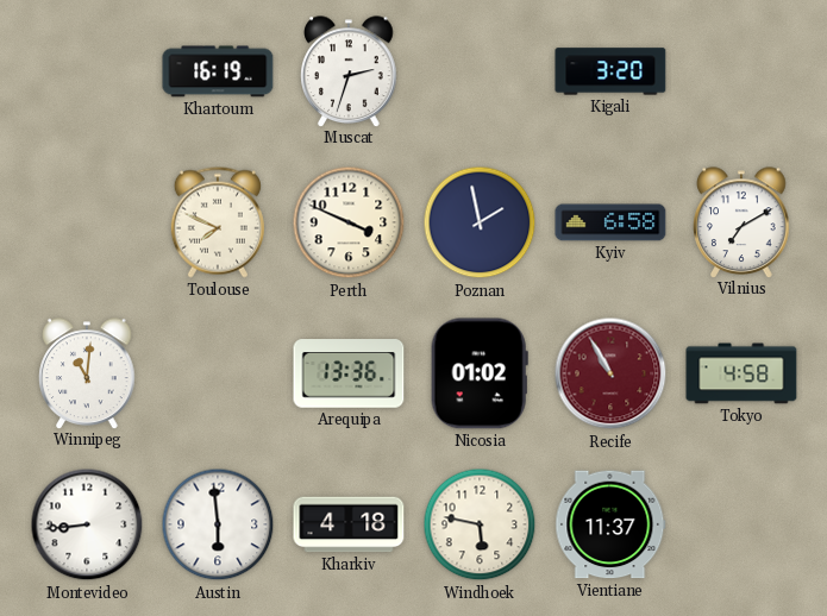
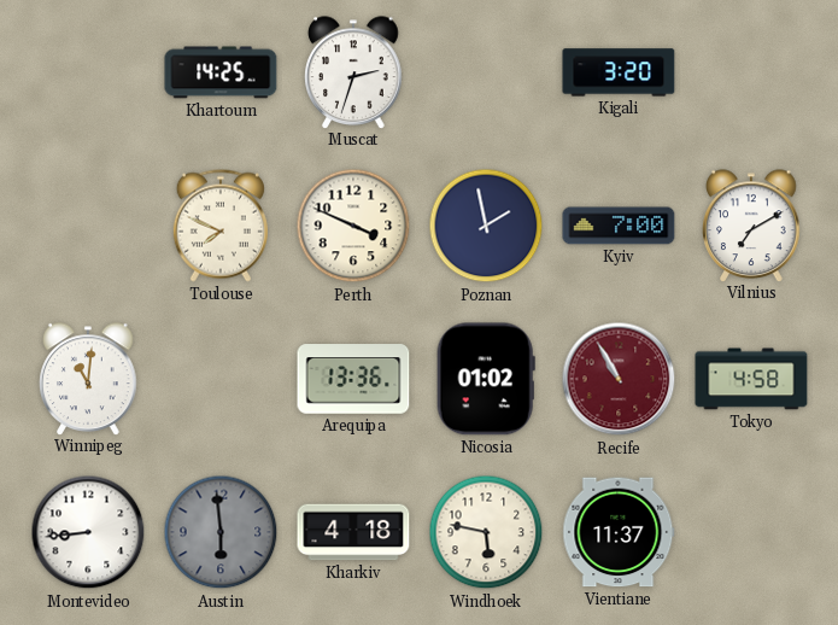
Khartoum: 16:19 -> 14:25 (221, 72)
Kyiv: 6:58 -> 7:00 (619, 226)
Austin dial: white -> grey (221, 532)
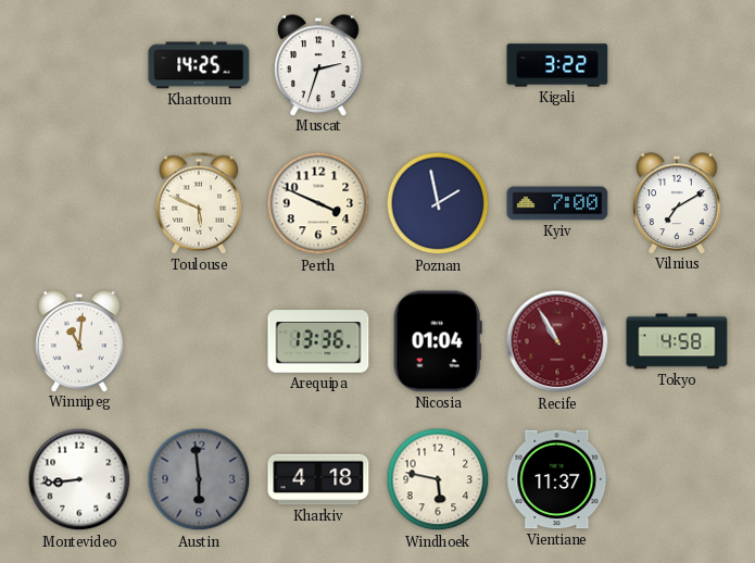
Kigali: 3:20 -> 3:22 (557, 65)
Toulouse: 7:49 -> 5:49 (199, 203)
Nicosia: 01:02 -> 01:04 (438, 341)
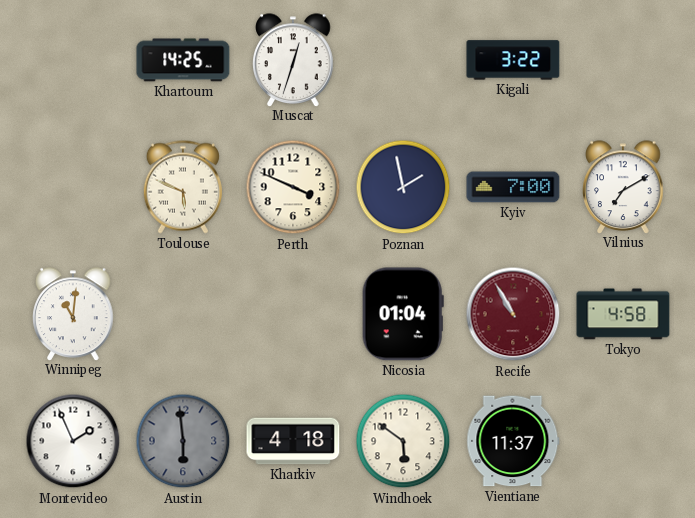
Muscat: 2:33 -> 12:33 (293, 60)
Arequipa: 13:36 -> none (318, 341)
Montevideo: 8:44 -> 1:56 (73, 441)
Windhoek: 5:47 -> 5:51 (403, 441)
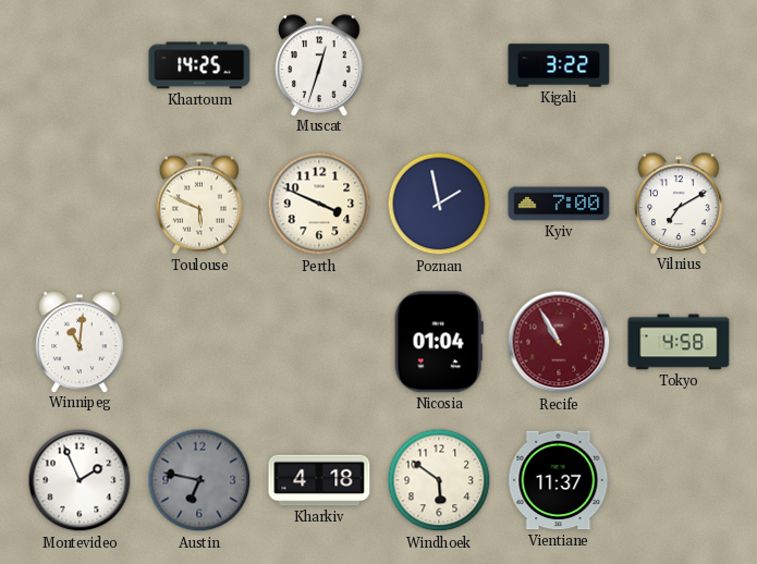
Austin: 5:59 -> 6:47 (199, 480)
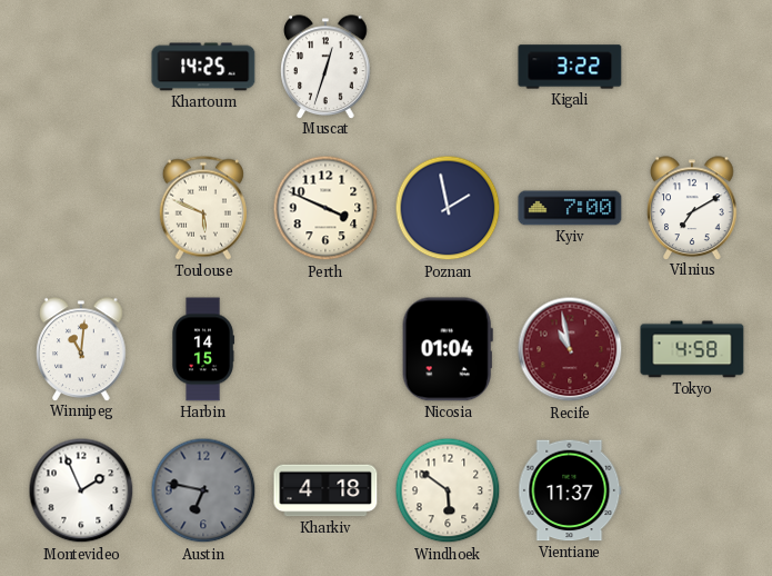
Harbin: none -> 14:15 (203, 349)
Recife: 10:55 -> 10:58 (570, 349)
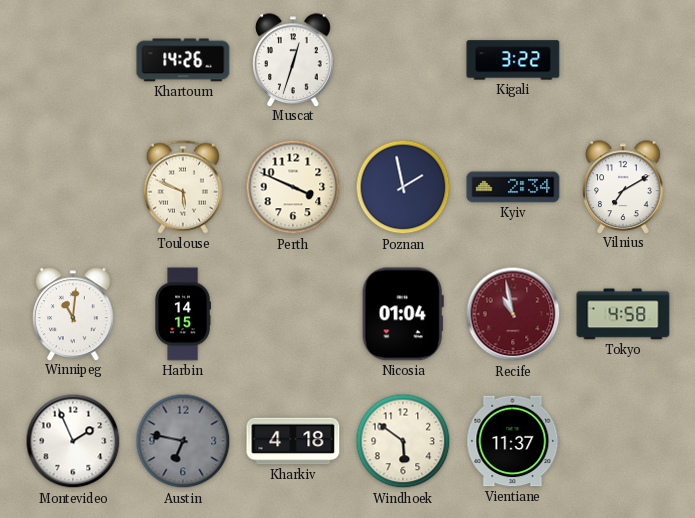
Khartoum: 14:25 -> 14:26 (183, 60)
Kyiv: 7:00 -> 2:34 (513, 187)
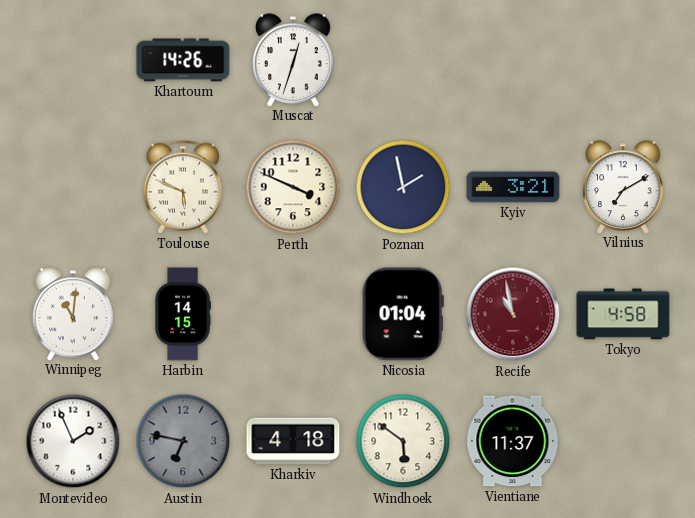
Kigali: 3:22 -> none (513, 60)
Kyiv: 2:34 -> 3:21 (513, 187)
